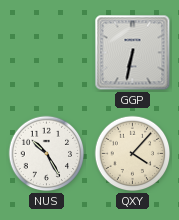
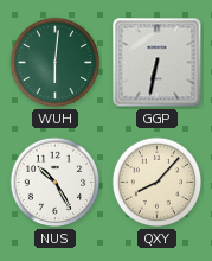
WUH: none -> 6:01 (56, 63)
QXY: 4:07 -> 8:07 (158, 183)
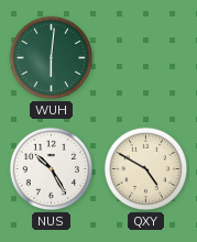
GGP: 6:32 -> none (158, 63)
QXY: 8:07 -> 4:50 (146, 169)
